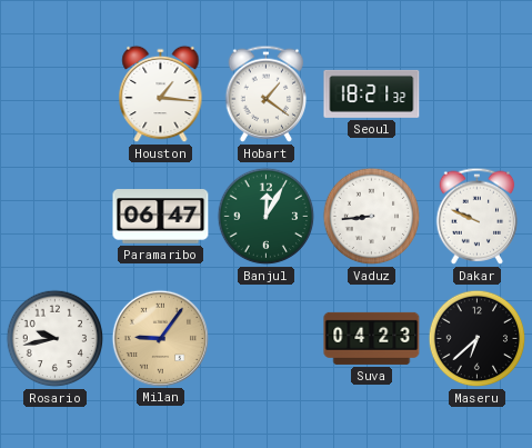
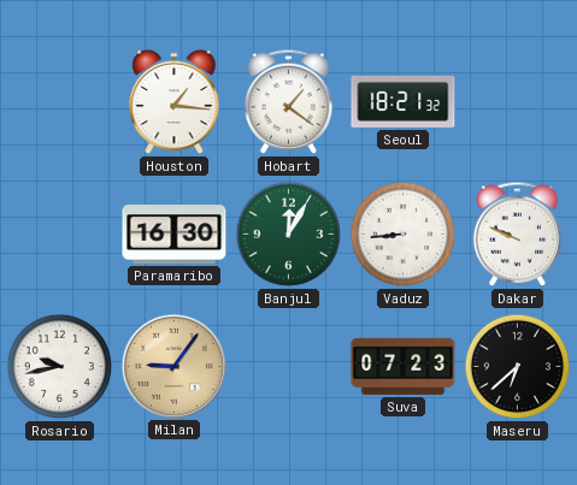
Paramaribo: 06:47 -> 16:30 (175, 235)
Suva: 04:23 -> 07:23 (404, 366)
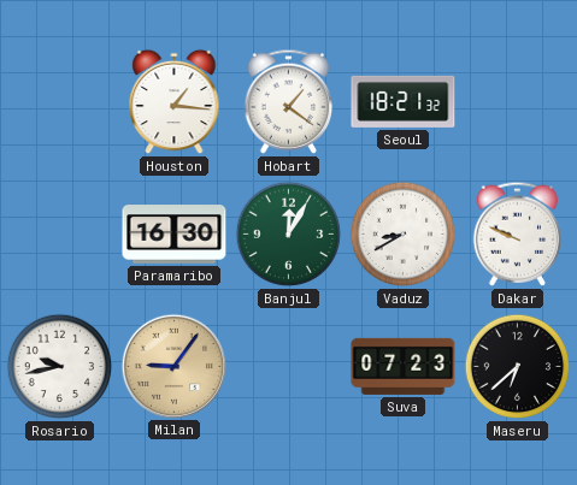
Vaduz: 8:44 -> 8:40 (404, 235)
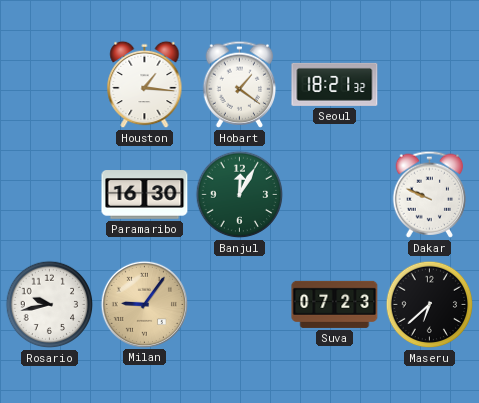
Vaduz: 8:40 -> none (404, 235)
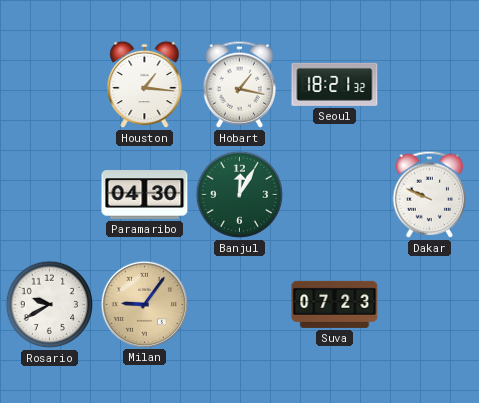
Hobart: 1:21 -> 1:17 (240, 84)
Paramaribo: 16:30 -> 04:30 (145, 195)
Rosario: 9:43 -> 9:40 (50, 305)
Maseru: 6:38 -> none (430, 305)
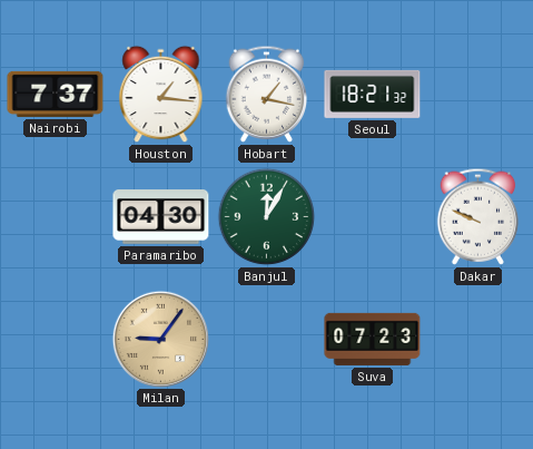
Nairobi: none -> 7:37 (56, 94)
Rosario: 9:40 -> none (50, 305)
